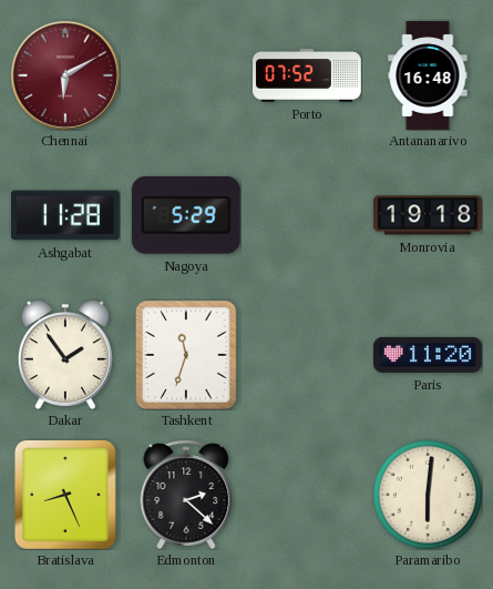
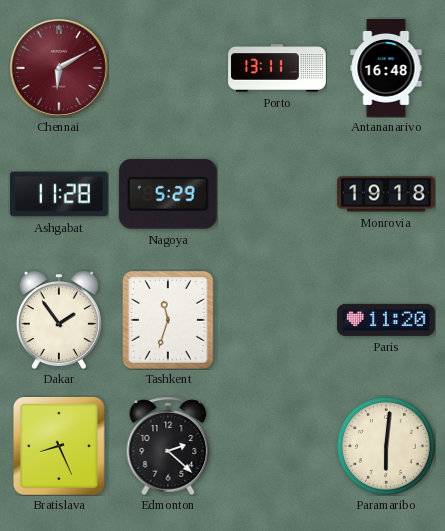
Porto: 07:52 -> 13:11 (277, 68)
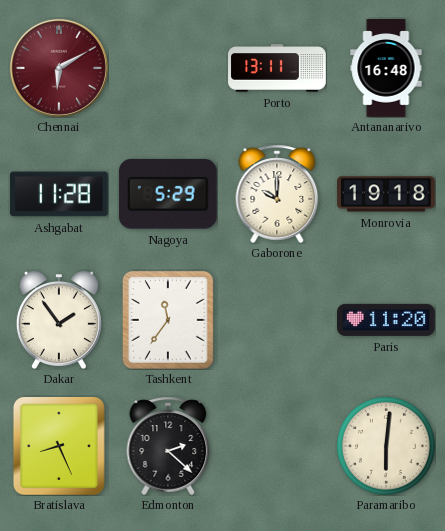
Gaborone: none -> 10:00 (277, 194)
Tashkent: 11:33 -> 11:36 (168, 321)
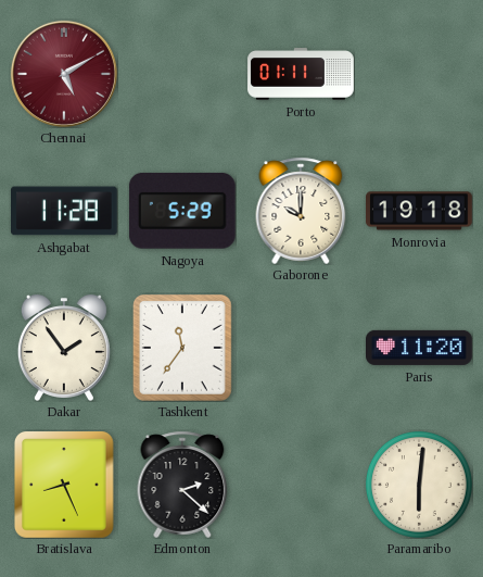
Chennai: 6:10 -> 5:10 (64, 74)
Porto: 13:11 -> 01:11 (301, 74)
Antananarivo: 16:48 -> none (386, 68)
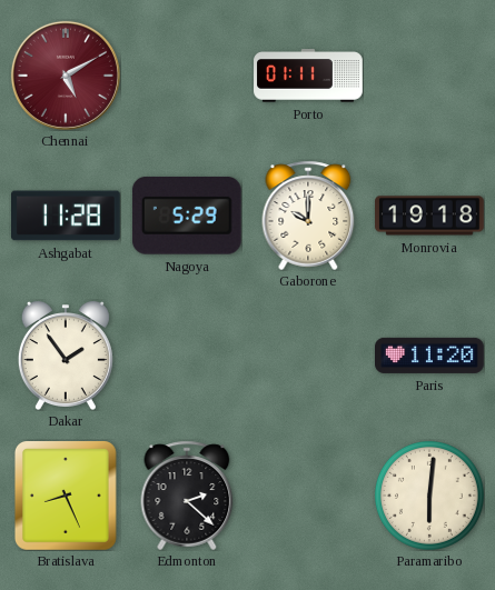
Tashkent: 11:36 -> none (182, 349)
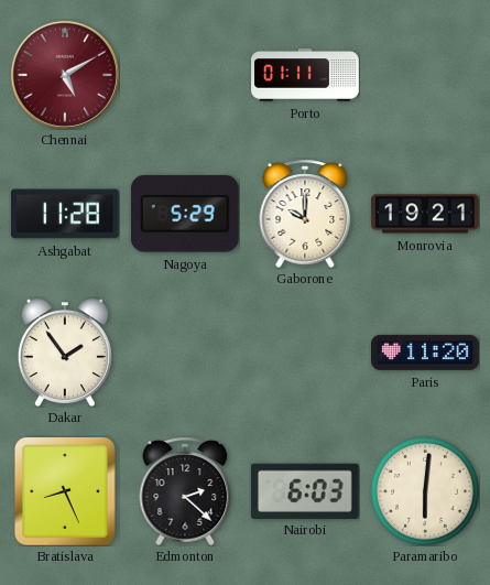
Monrovia: 19:18 -> 19:21 (425, 214)
Nairobi: none -> 6:03 (305, 490)
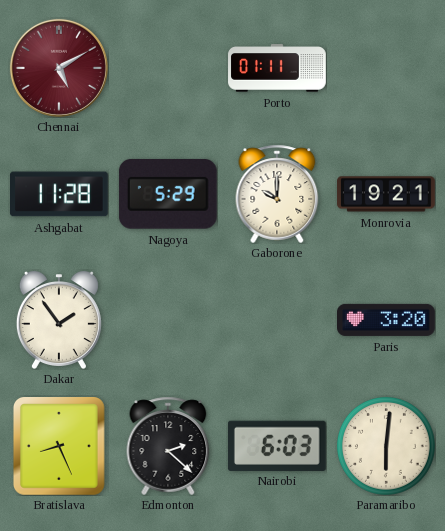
Paris: 11:20 -> 3:20 (387, 320)
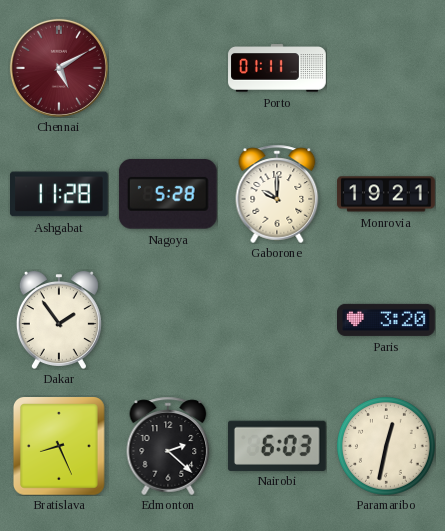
Nagoya: 5:29 -> 5:28 (168, 194)
Paramaribo: 6:01 -> 12:32 (386, 446)
